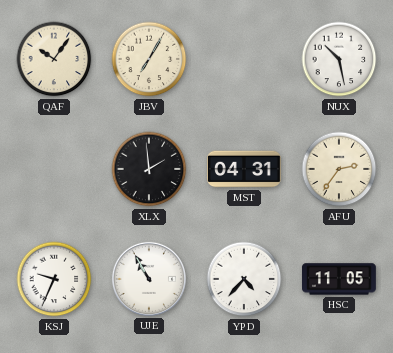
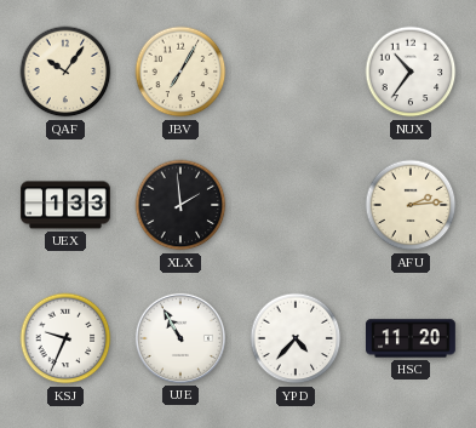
NUX: 10:28 -> 10:36 (411, 72)
UEX: none -> 1:33 (67, 205)
MST: 04:31 -> none (245, 169)
AFU: 2:36 -> 2:14 (411, 205)
HSC: 11:05 -> 11:20 (412, 338)
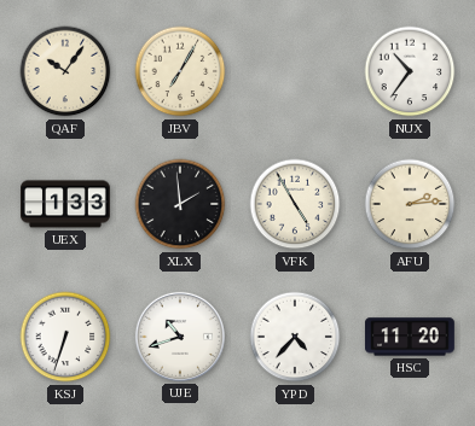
VFK: none -> 4:55 (295, 204)
KSJ: 9:34 -> 6:33 (65, 337)
UJE: 10:55 -> 10:42 (180, 337)
